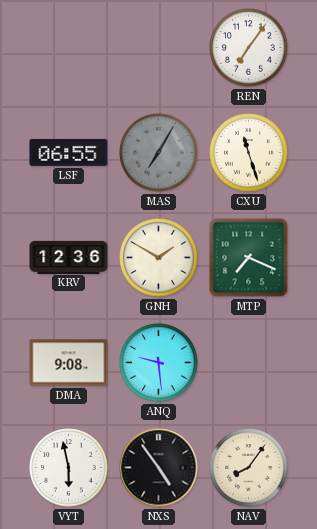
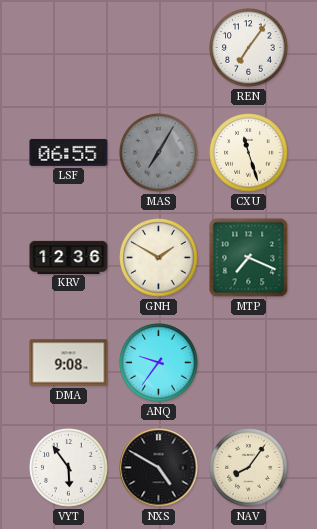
ANQ: 9:29 -> 9:36 (159, 363)
VYT: 5:58 -> 5:54 (69, 468)
NXS: 4:54 -> 4:50 (159, 468)
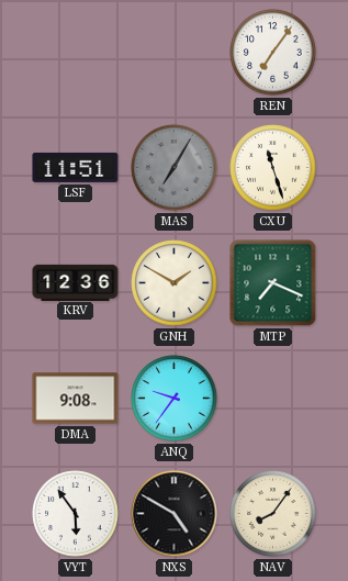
LSF: 06:55 -> 11:51 (76, 167)
